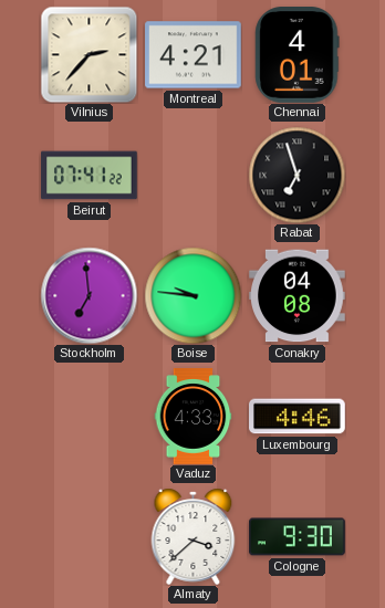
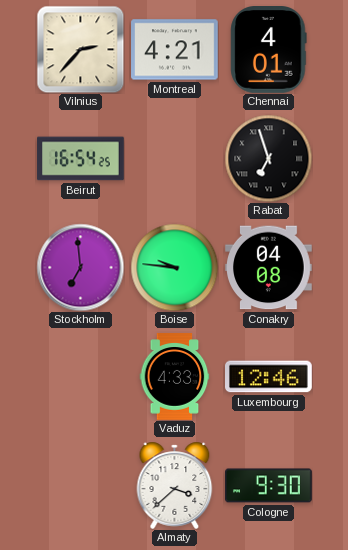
Beirut: 07:41 -> 16:54 (81, 159)
Luxembourg: 4:46 -> 12:46 (269, 377)
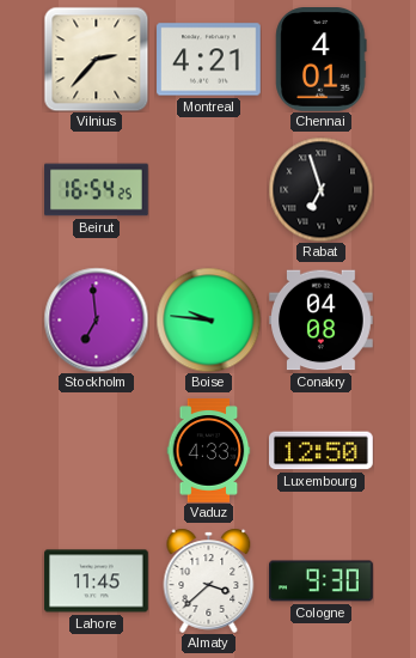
Luxembourg: 12:46 -> 12:50 (322, 451)
Lahore: none -> 11:45 (97, 581)
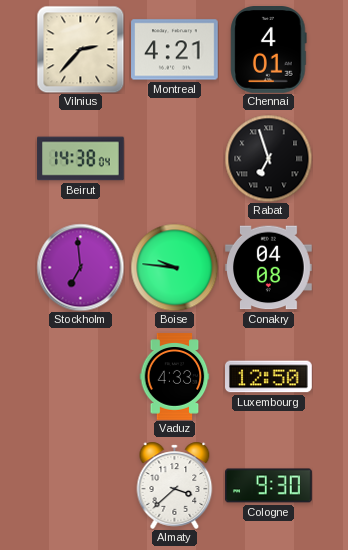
Beirut: 16:54 -> 14:38 (81, 159)
Lahore: 11:45 -> none (97, 581)
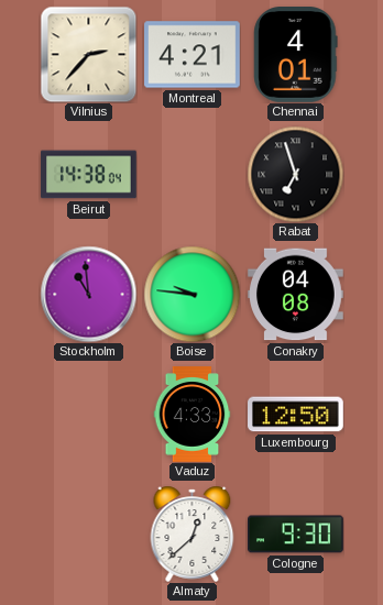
Stockholm: 6:59 -> 10:59 (88, 294)
Almaty: 3:38 -> 12:38 (193, 533)
